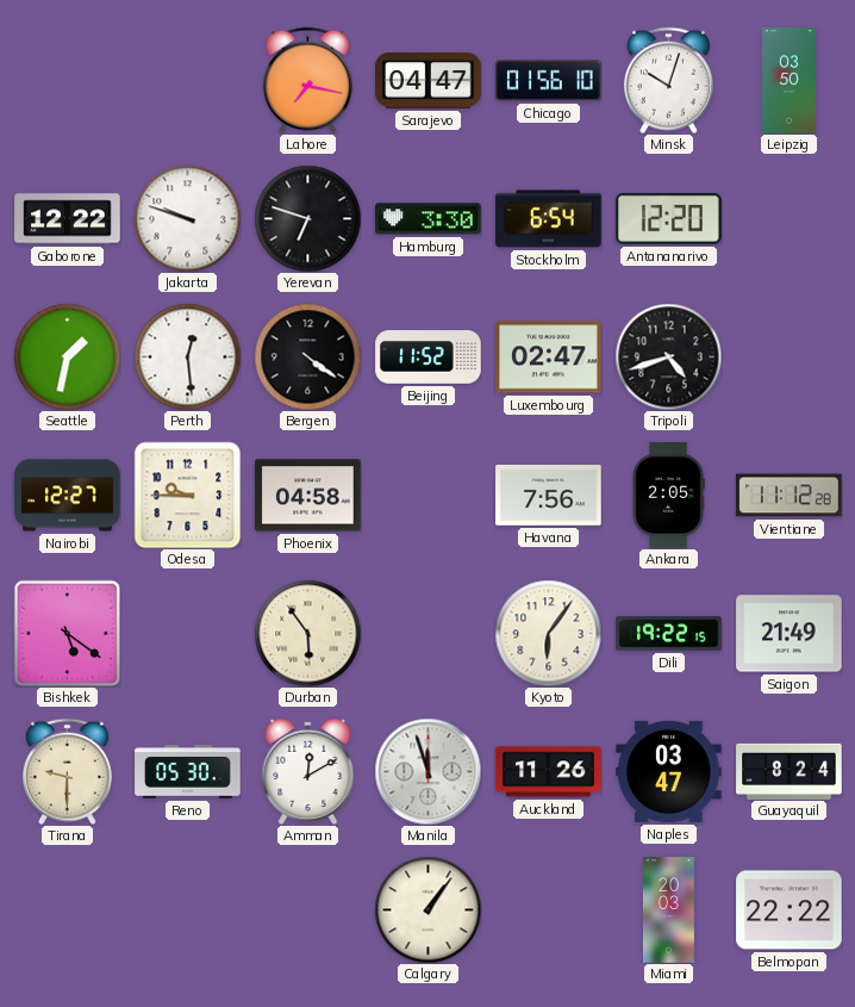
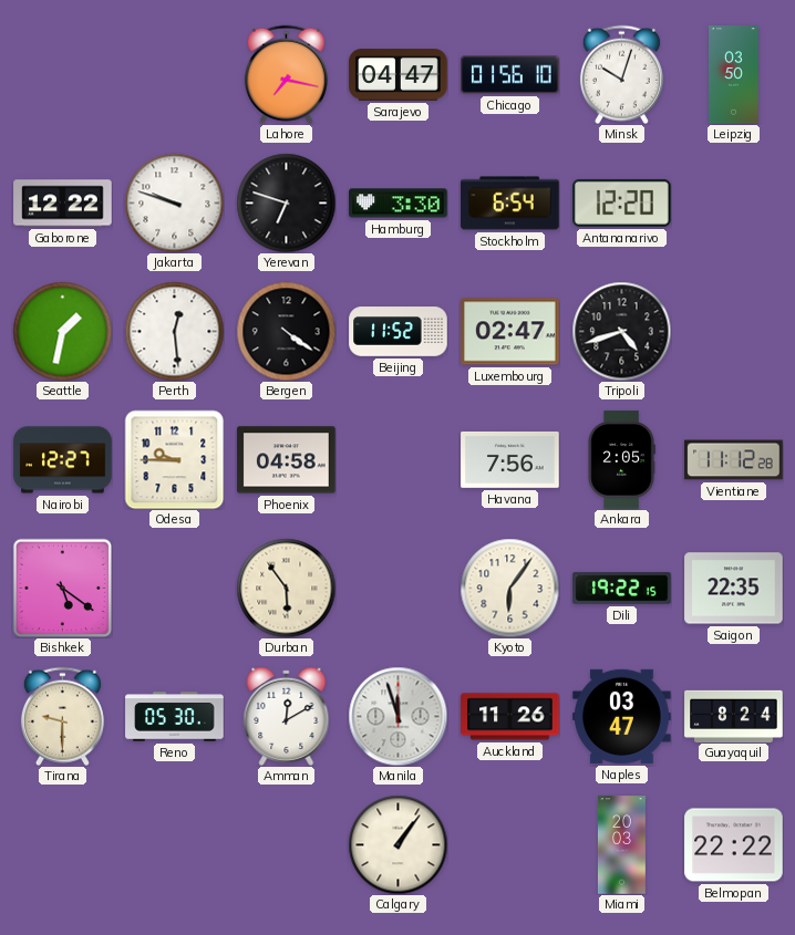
Saigon: 21:49 -> 22:35 (734, 589)
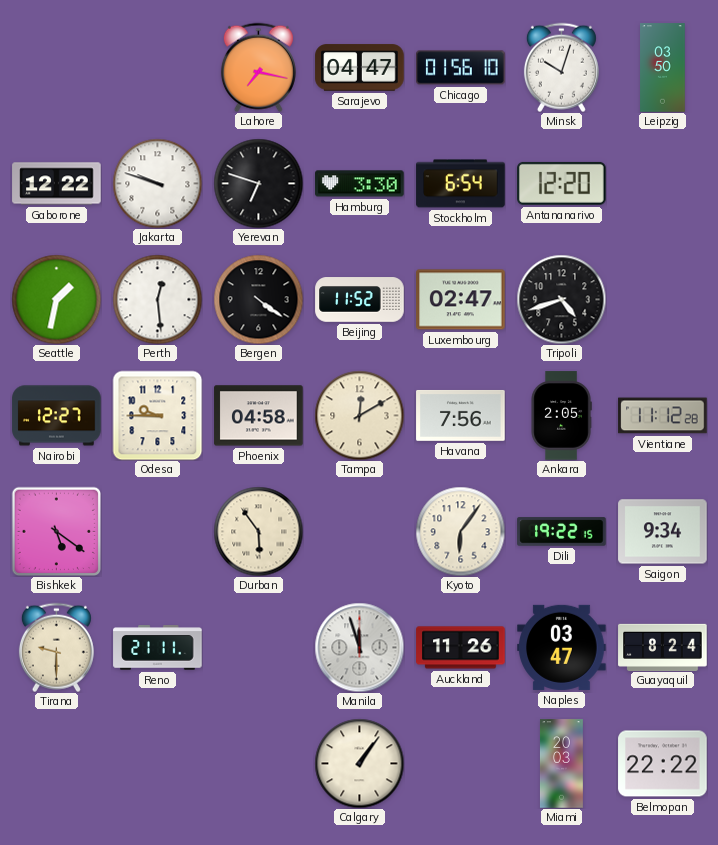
Tampa: none -> 12:10 (359, 415)
Saigon: 22:35 -> 9:34 (663, 532)
Reno: 05:30 -> 21:11 (158, 648)
Amman: 12:10 -> none (287, 716)
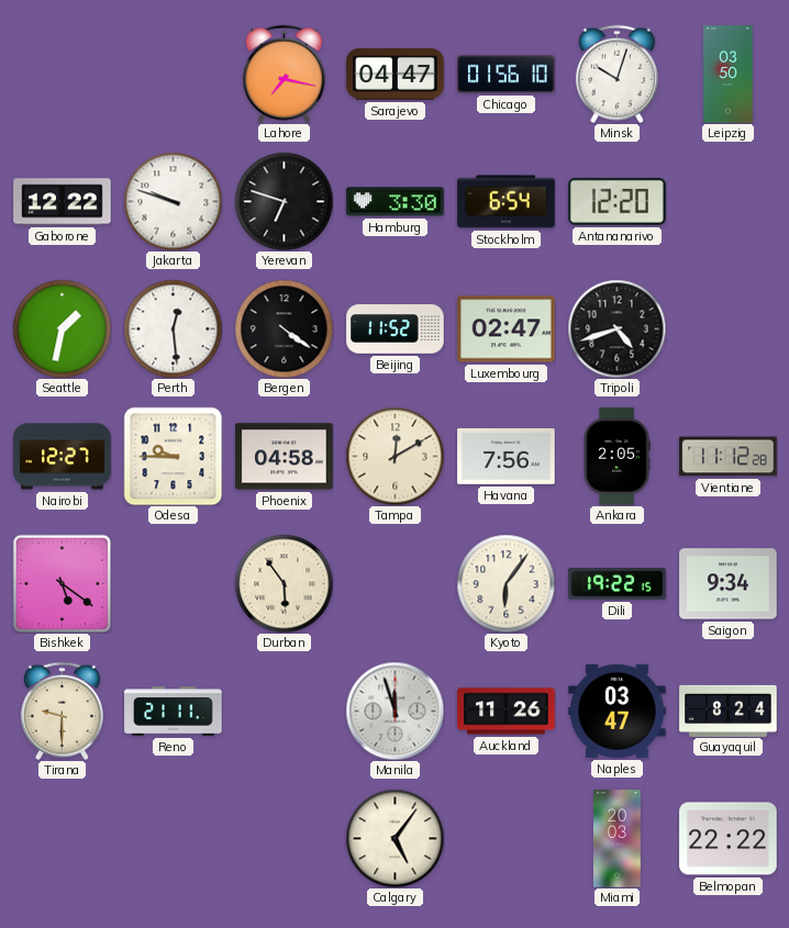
Calgary: 1:06 -> 5:06 (394, 838)
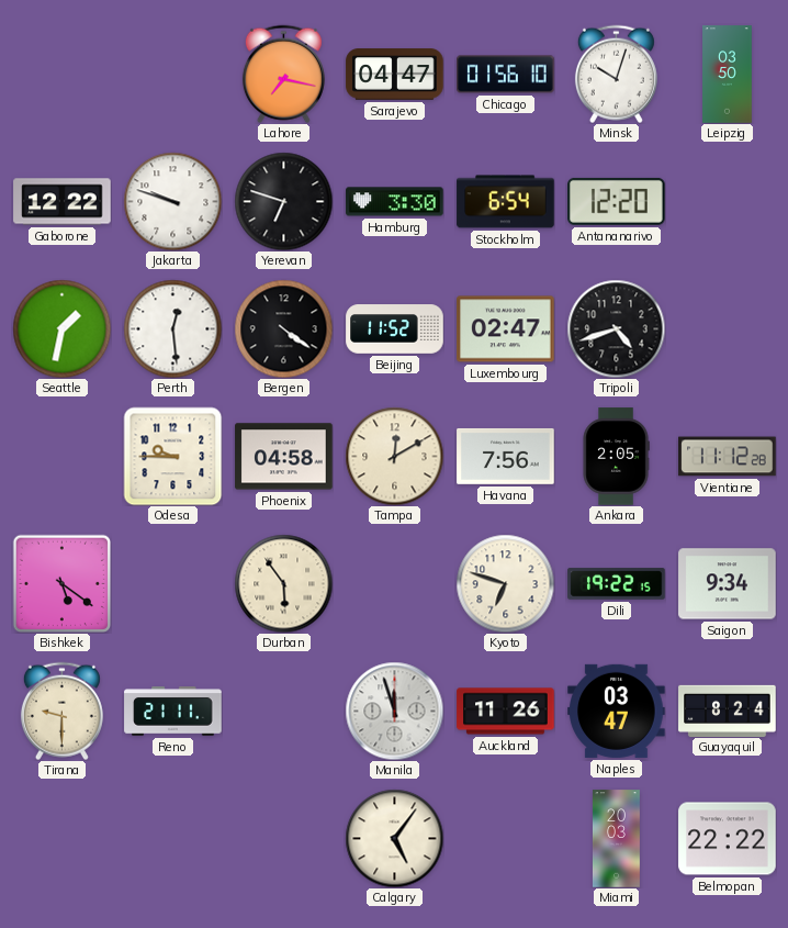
Nairobi: 12:27 -> none (63, 457)
Kyoto: 6:06 -> 6:48 (505, 583)
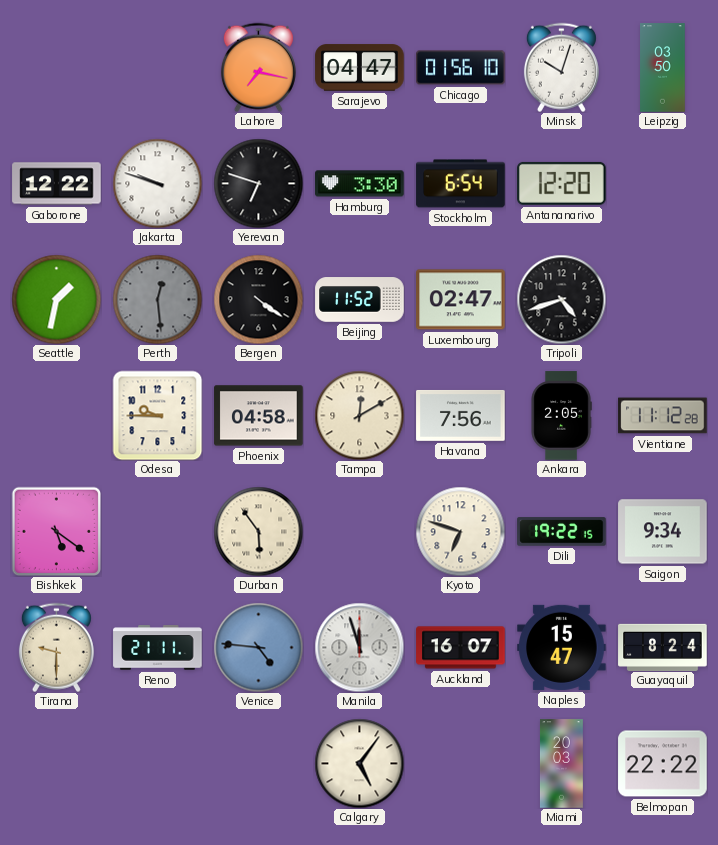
Perth dial: white -> grey (157, 299)
Venice: none -> 4:46 (258, 647)
Auckland: 11:26 -> 16:07 (461, 648)
Naples: 03:47 -> 15:47 (562, 647)
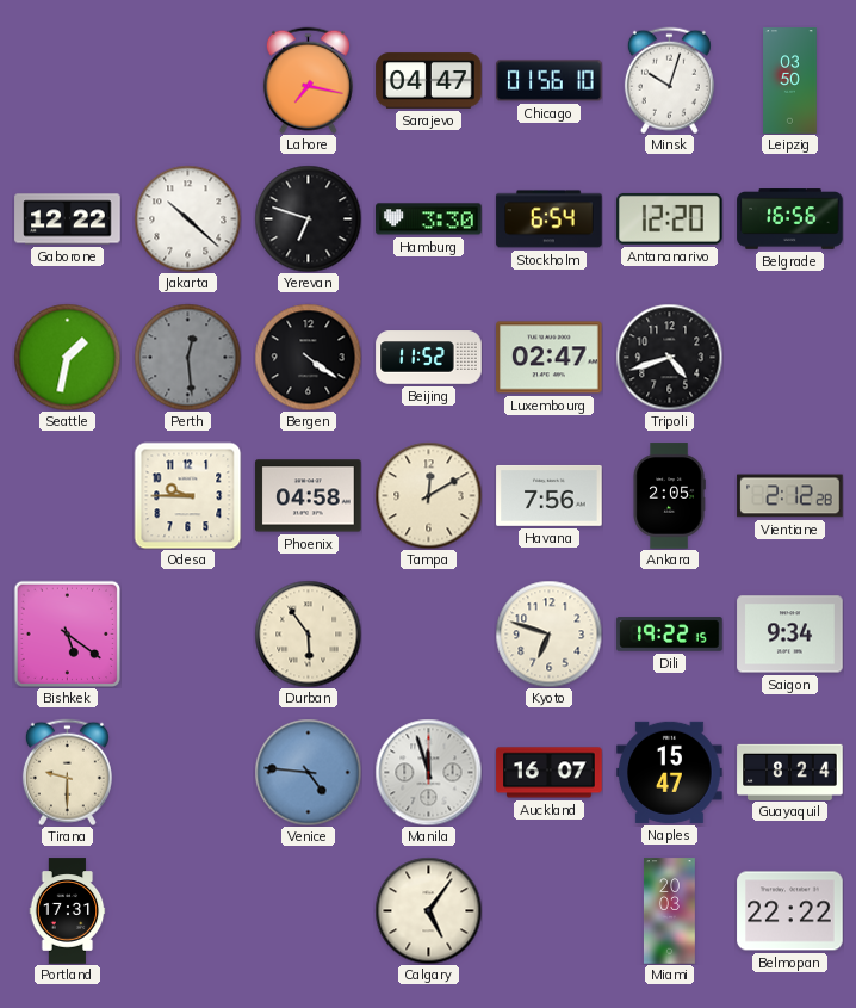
Jakarta: 9:48 -> 10:22 (187, 218)
Belgrade: none -> 16:56 (790, 219)
Vientiane: 11:12 -> 2:12 (790, 496)
Reno: 21:11 -> none (158, 648)
Portland: none -> 17:31 (68, 911)
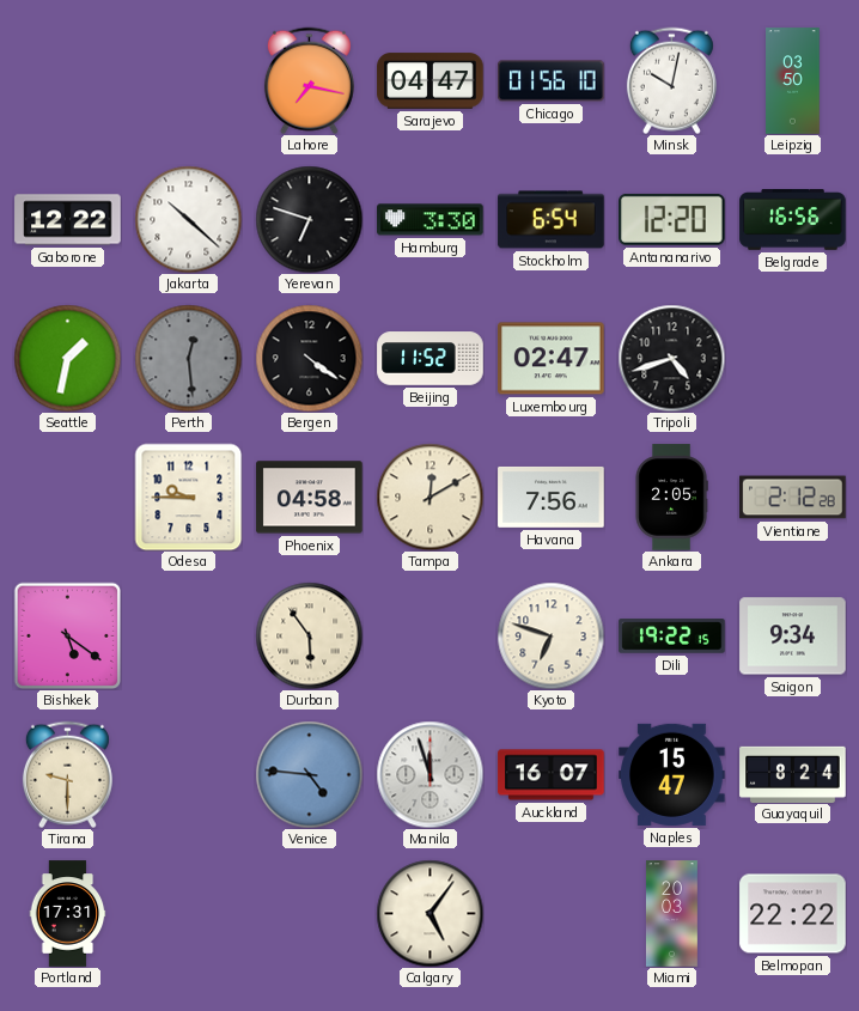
Minsk: 10:03 -> 10:02 (671, 80)
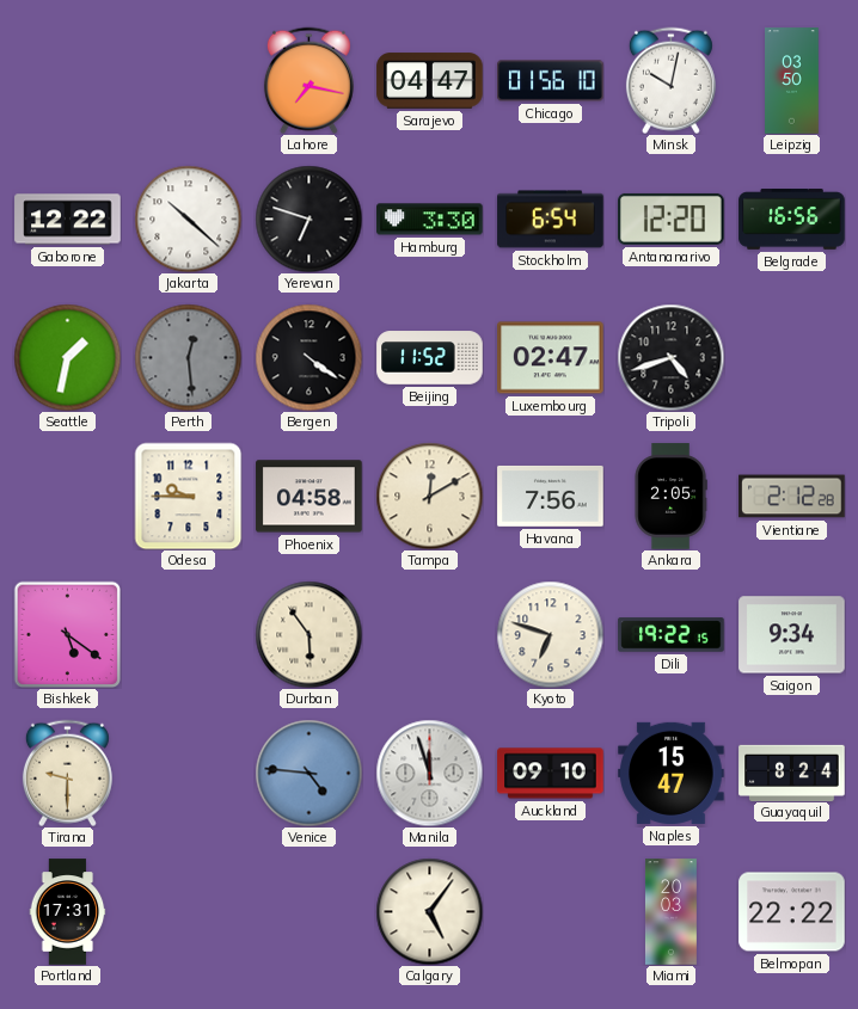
Auckland: 16:07 -> 09:10 (551, 774)
